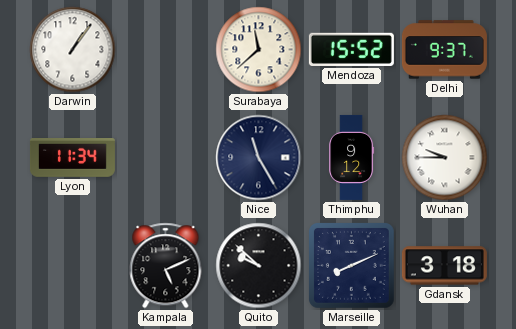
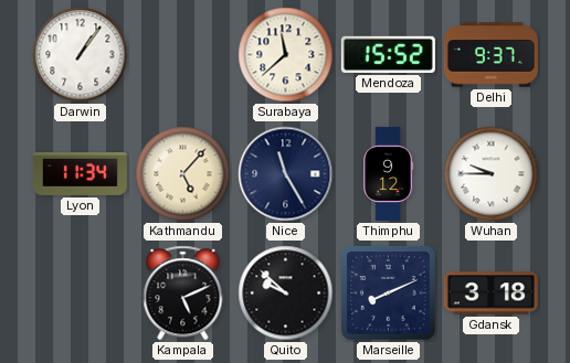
Kathmandu: none -> 5:07 (183, 174)
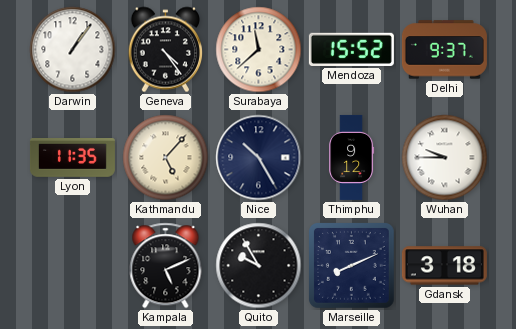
Geneva: none -> 4:24 (165, 50)
Lyon: 11:34 -> 11:35 (72, 158)
Nice: 11:25 -> 10:25 (259, 158)
Quito: 9:52 -> 9:55 (259, 266)
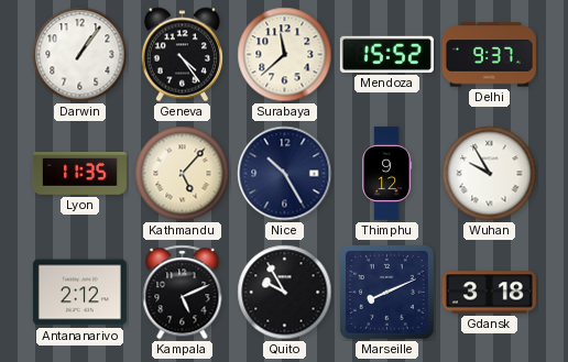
Wuhan: 9:45 -> 9:55 (490, 174)
Antananarivo: none -> 2:12 (79, 293)
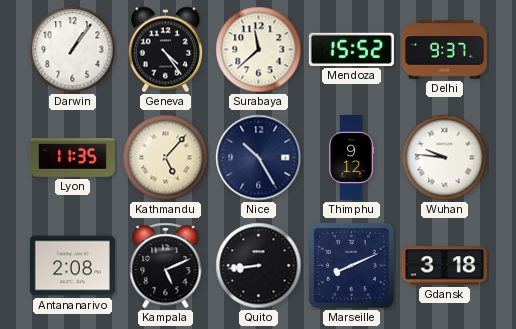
Wuhan: 9:55 -> 9:46 (445, 158)
Antananarivo: 2:12 -> 2:08 (72, 266)
Quito: 9:55 -> 8:44 (259, 266)
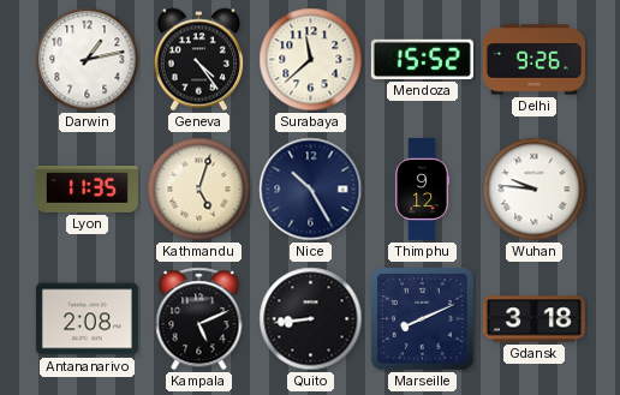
Darwin: 1:06 -> 1:13 (88, 60)
Delhi: 9:37 -> 9:26 (533, 60)
Kathmandu: 5:07 -> 5:03 (199, 190)
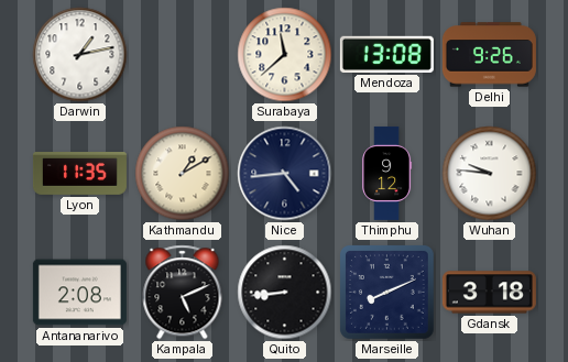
Geneva: 4:24 -> none (198, 60)
Mendoza: 15:52 -> 13:08 (386, 54)
Kathmandu: 5:03 -> 1:10 (183, 174)
Nice: 10:25 -> 4:44 (285, 174)
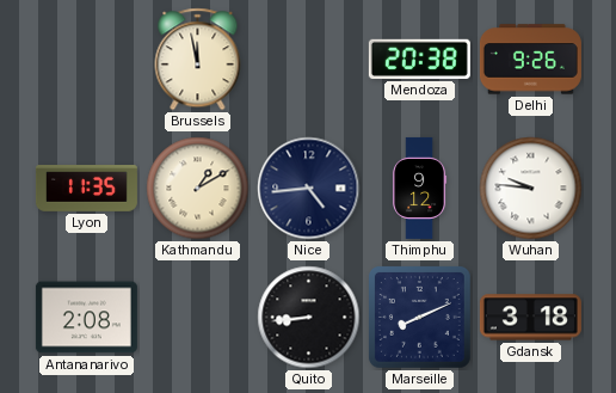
Darwin: 1:13 -> none (80, 55)
Brussels: none -> 11:58 (198, 60)
Surabaya: 11:38 -> none (285, 55)
Mendoza: 13:08 -> 20:38 (419, 59)
Kampala: 5:11 -> none (183, 293)
